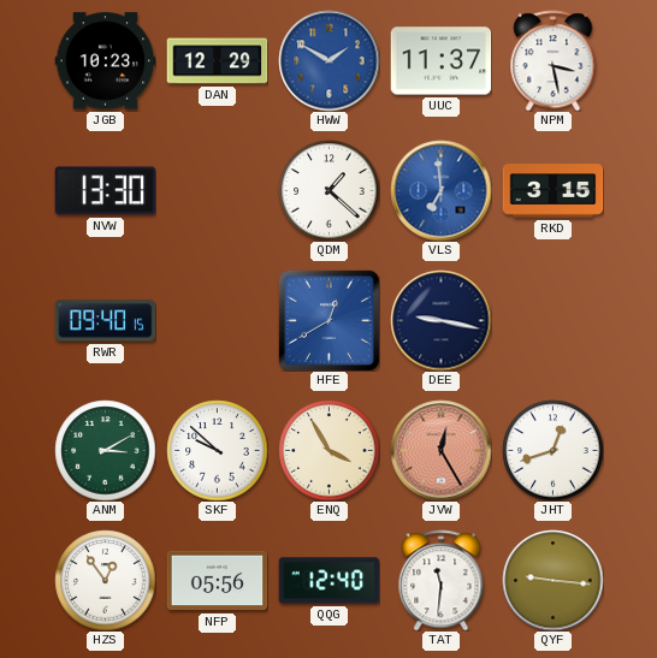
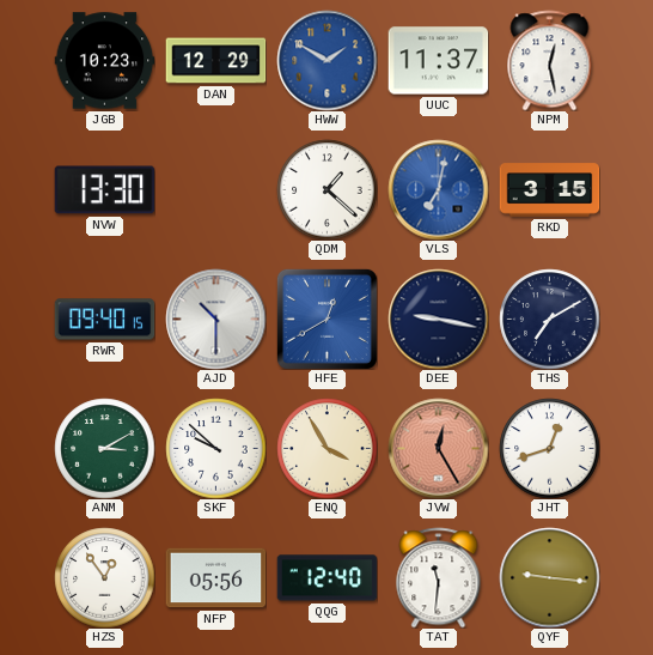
NPM: 3:28 -> 12:28 (550, 60)
VLS: 6:59 -> 7:02 (438, 189)
AJD: none -> 10:30 (215, 319)
THS: none -> 7:10 (549, 319)
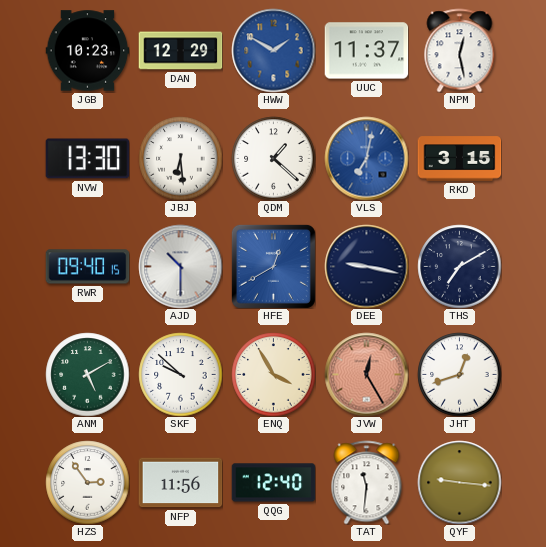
JBJ: none -> 6:29 (180, 158)
ANM: 3:10 -> 5:10 (87, 374)
HZS: 12:54 -> 2:54 (87, 482)
NFP: 05:56 -> 11:56 (180, 483)
